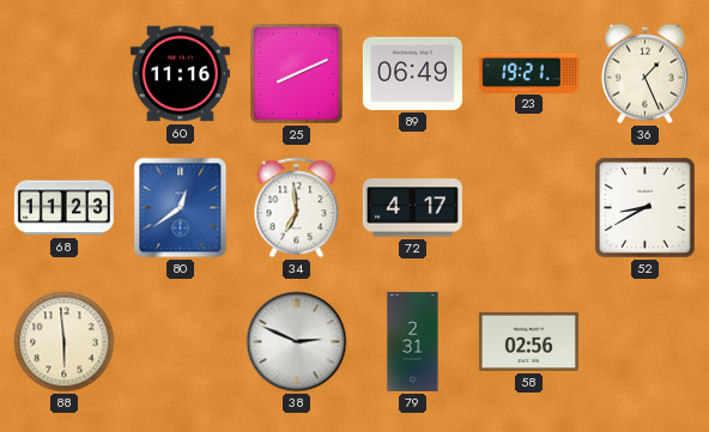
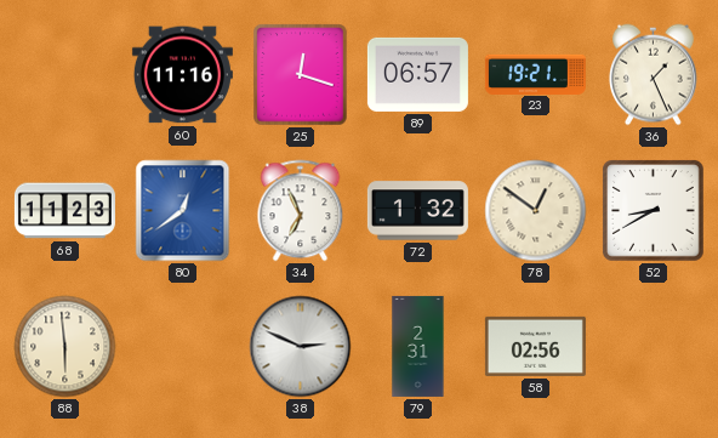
25: 8:11 -> 12:18 (301, 75)
89: 06:49 -> 06:57 (417, 74)
34: 6:59 -> 6:56 (301, 211)
72: 4:17 -> 1:32 (417, 211)
78: none -> 12:51 (536, 211)
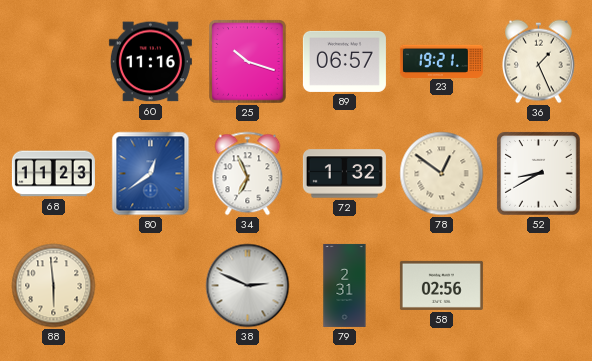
25: 12:18 -> 10:18 (248, 62)
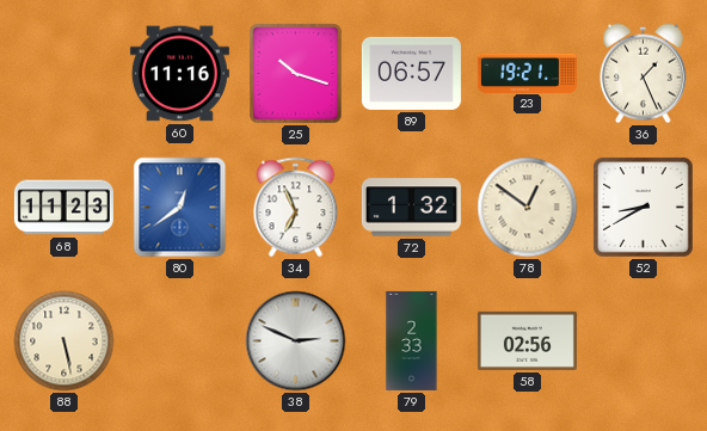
88: 5:59 -> 5:28 (64, 341)
79: 2:31 -> 2:33 (412, 340)
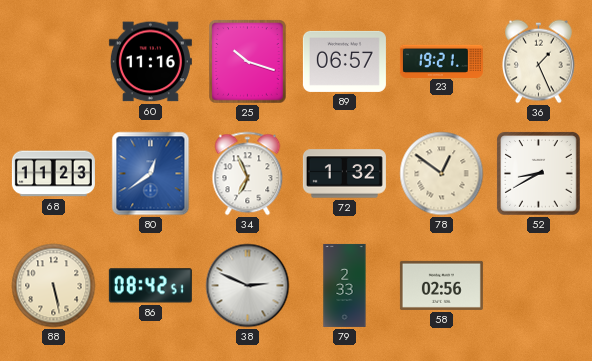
86: none -> 08:42 (150, 286)
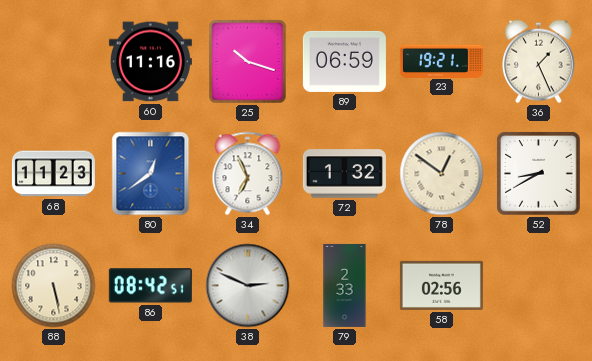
89: 06:57 -> 06:59 (344, 61)
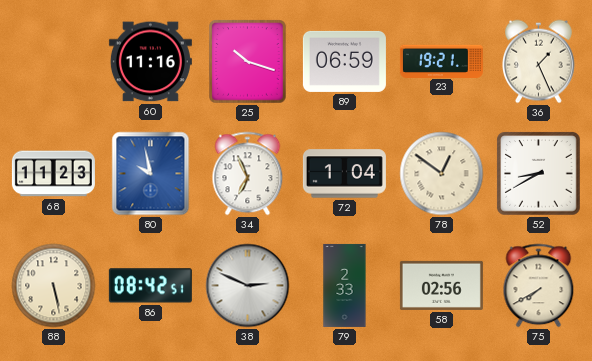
80: 12:39 -> 9:58 (151, 174)
72: 1:32 -> 1:04 (344, 174)
75: none -> 7:40 (539, 286)
